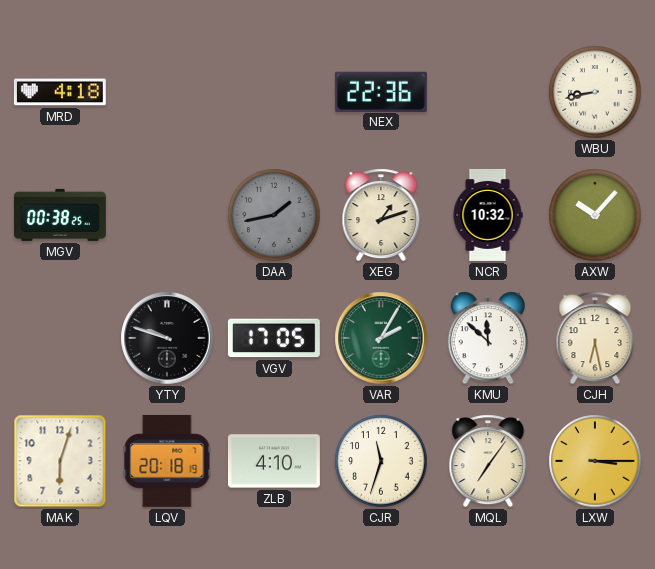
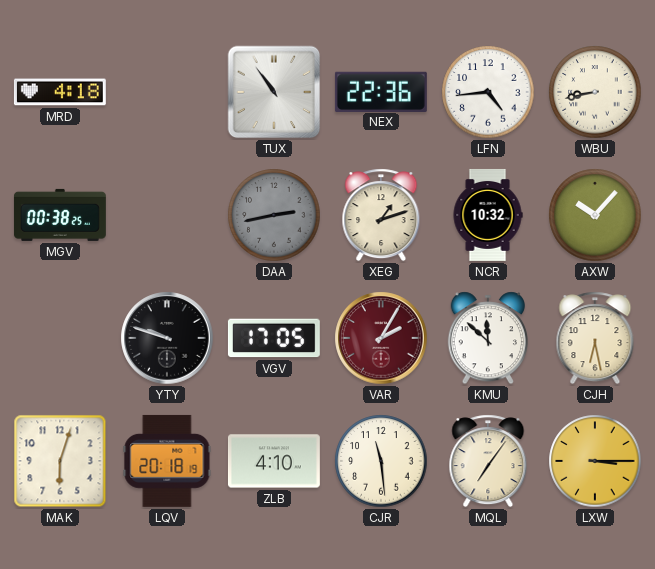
TUX: none -> 10:54 (274, 92)
LFN: none -> 4:44 (488, 92)
DAA: 1:43 -> 2:43 (274, 215)
VAR dial: green -> burgundy (381, 338)
CJR: 11:33 -> 11:29 (381, 461)
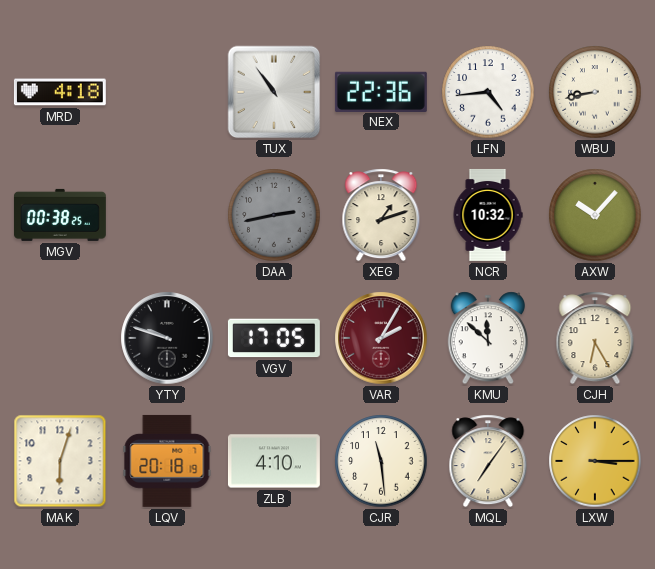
CJH: 6:28 -> 6:25 (595, 338)
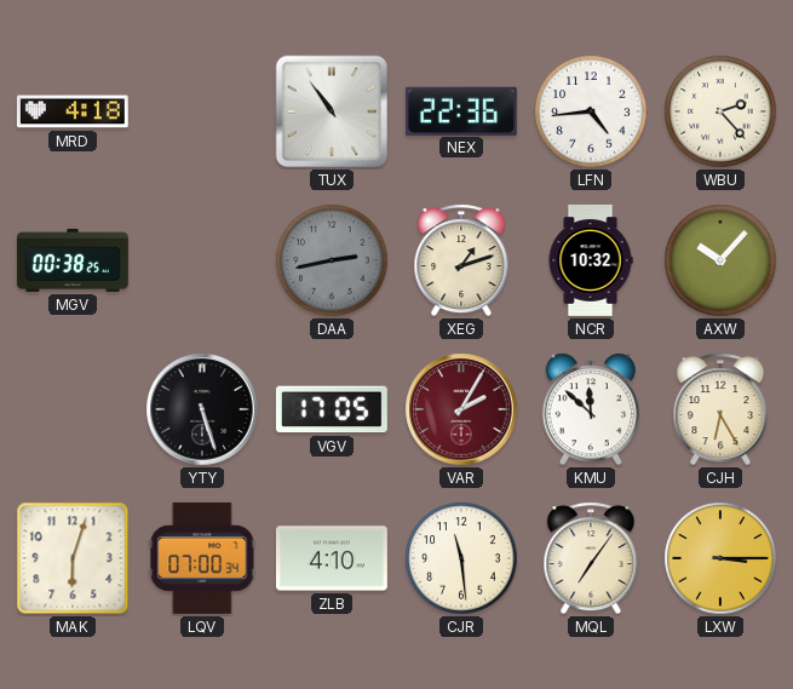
WBU: 8:43 -> 2:23 (720, 111)
YTY: 9:48 -> 5:27 (202, 409)
LQV: 20:18 -> 07:00 (202, 558)
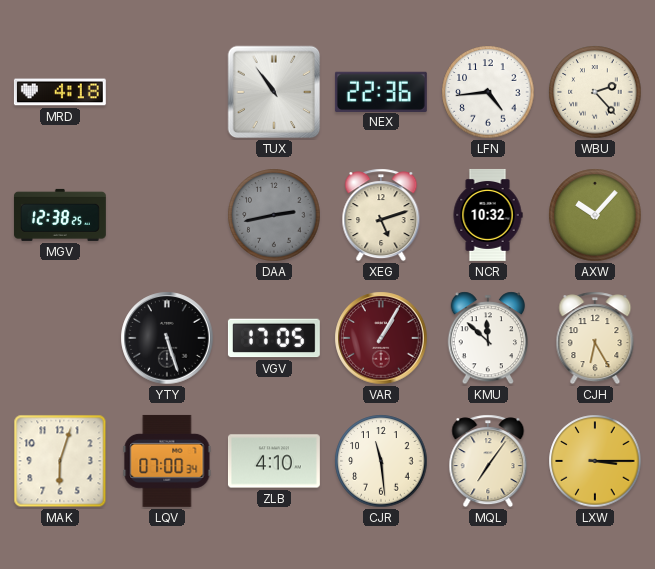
MGV: 00:38 -> 12:38 (60, 215)
XEG: 1:12 -> 5:12 (381, 215)
VAR: 2:05 -> 1:05 (381, 338)
